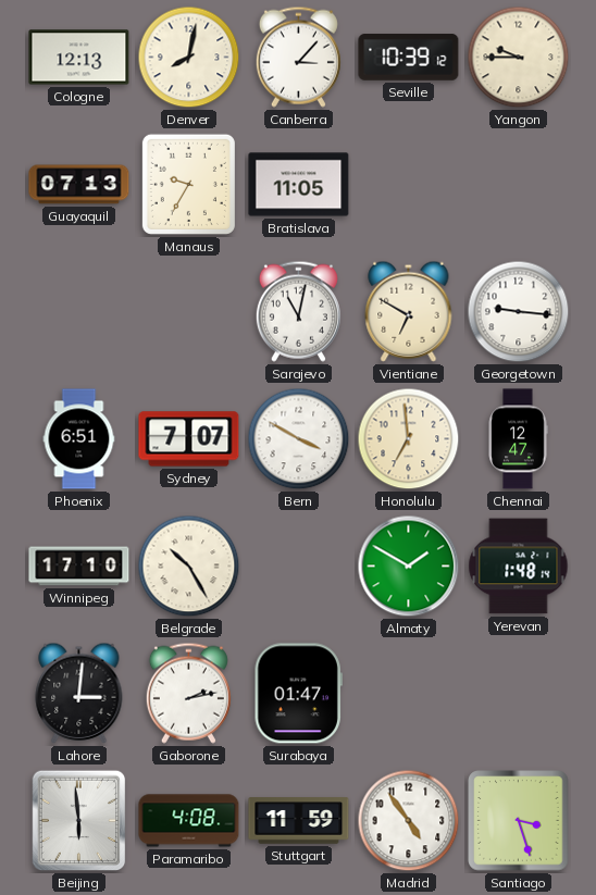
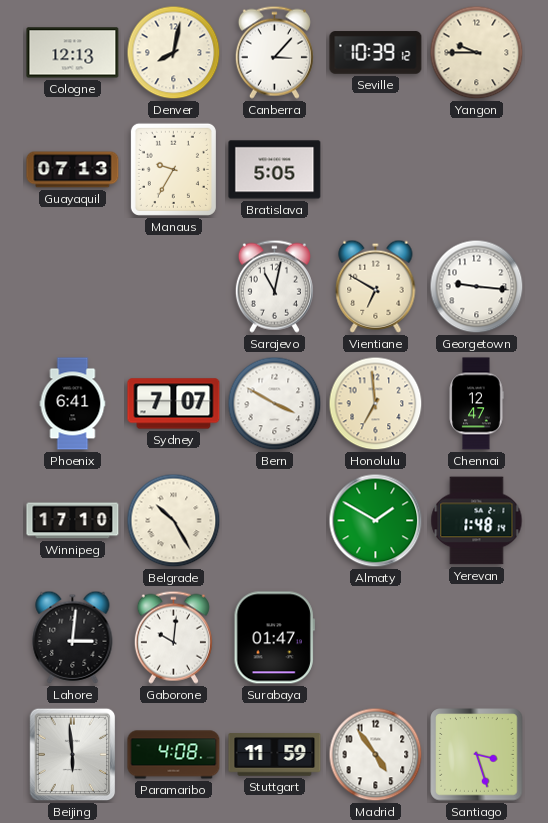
Bratislava: 11:05 -> 5:05 (275, 170)
Phoenix: 6:51 -> 6:41 (73, 404)
Gaborone: 2:13 -> 10:01 (173, 637)
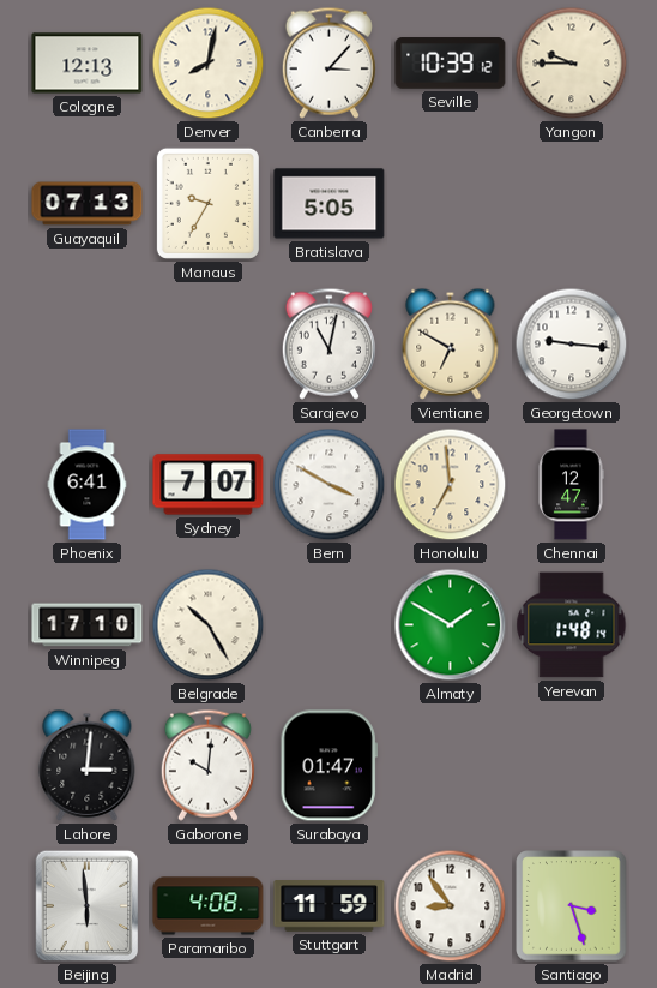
Madrid: 4:54 -> 8:54 (451, 906)
